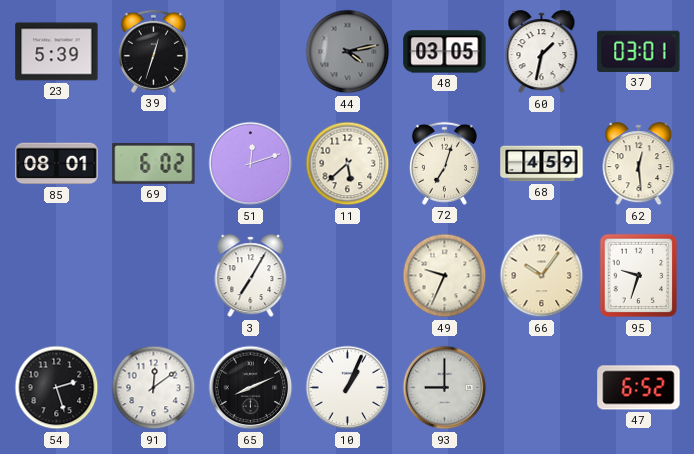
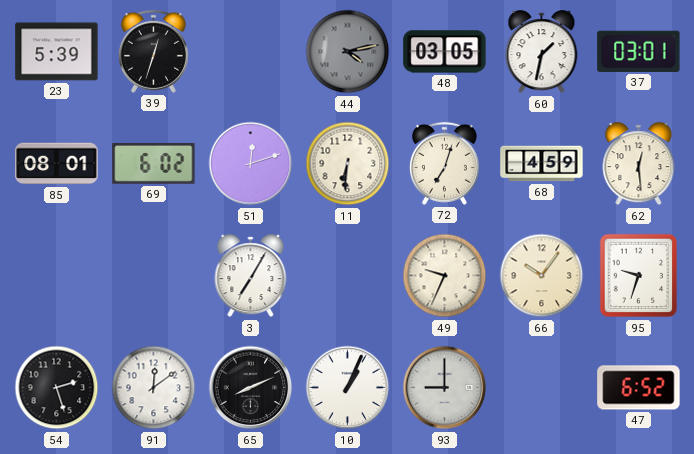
11: 5:38 -> 6:31 (348, 164)
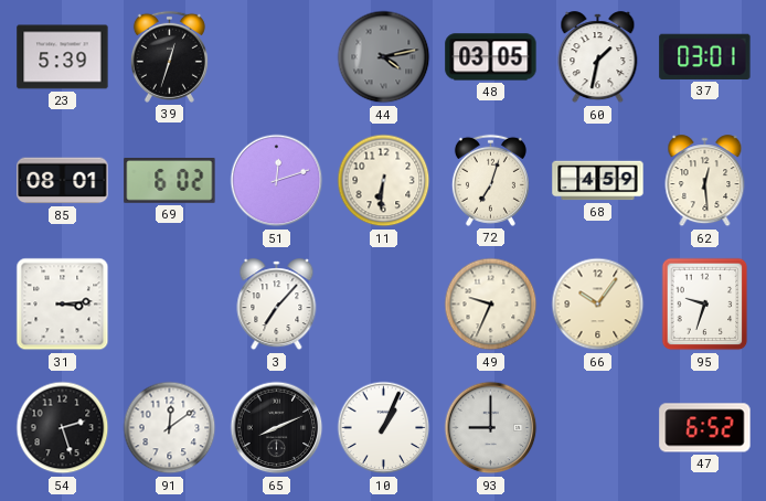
31: none -> 3:14 (63, 305)
3: 7:05 -> 7:07 (277, 305)
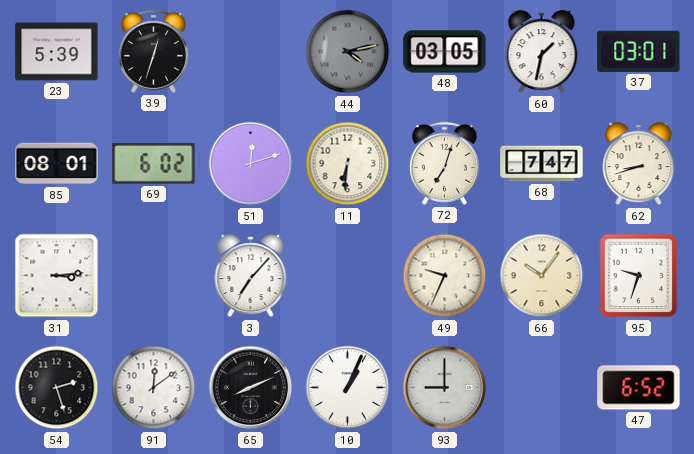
68: 4:59 -> 7:47 (542, 164)
62: 12:29 -> 8:42 (639, 164)
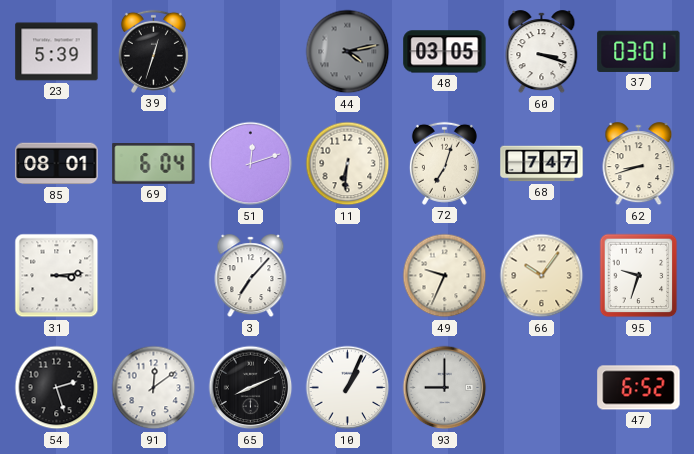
60: 1:32 -> 3:18 (542, 52)
69: 6:02 -> 6:04 (154, 164)
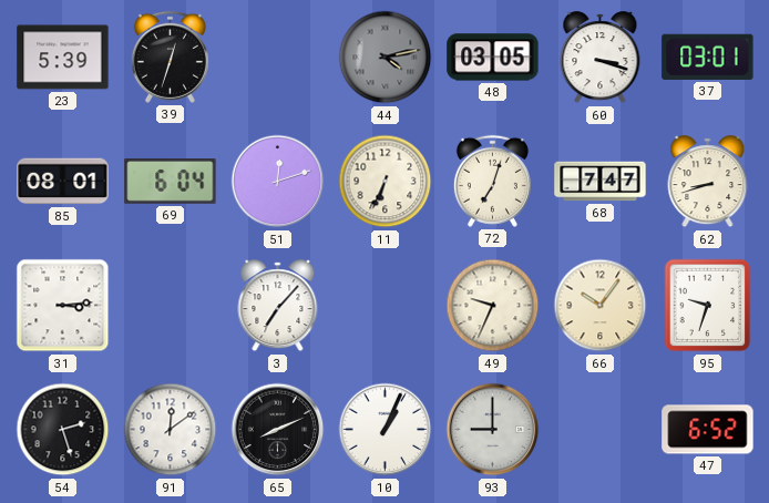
11: 6:31 -> 6:34 (386, 182)
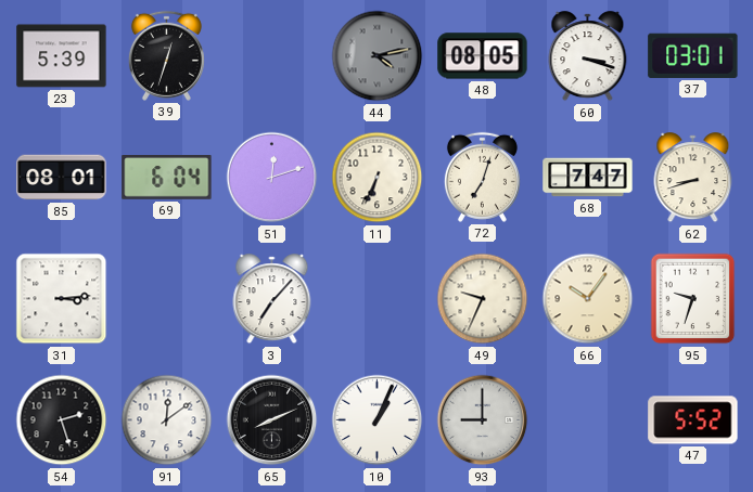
48: 03:05 -> 08:05 (483, 56)
47: 6:52 -> 5:52 (693, 420)
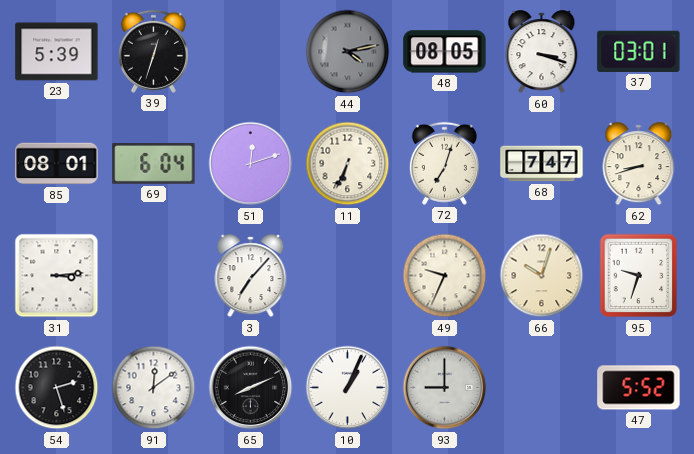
66: 10:06 -> 10:03 (542, 276)
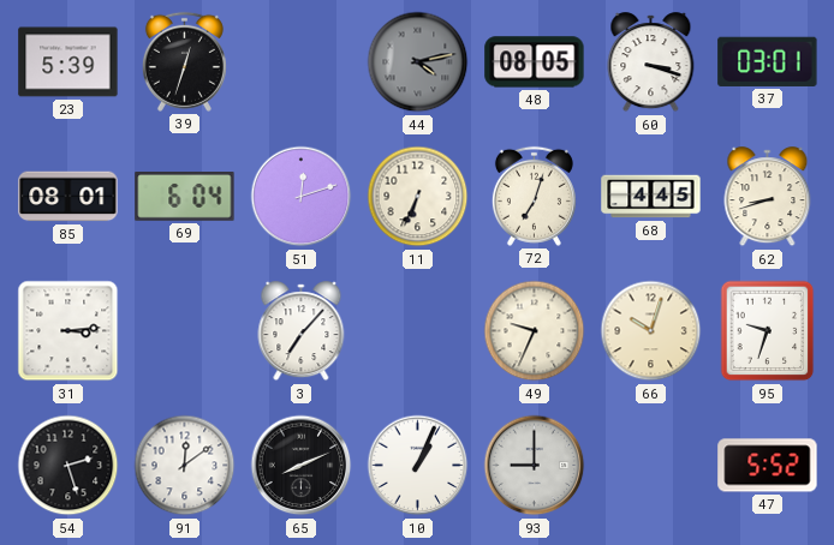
68: 7:47 -> 4:45 (651, 197)
